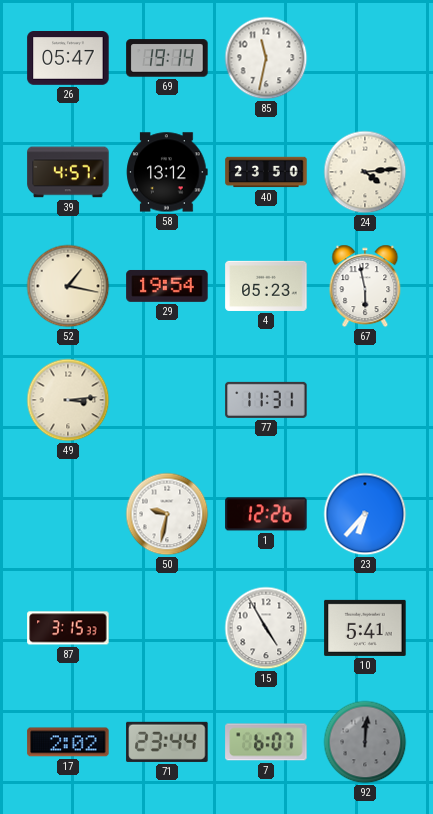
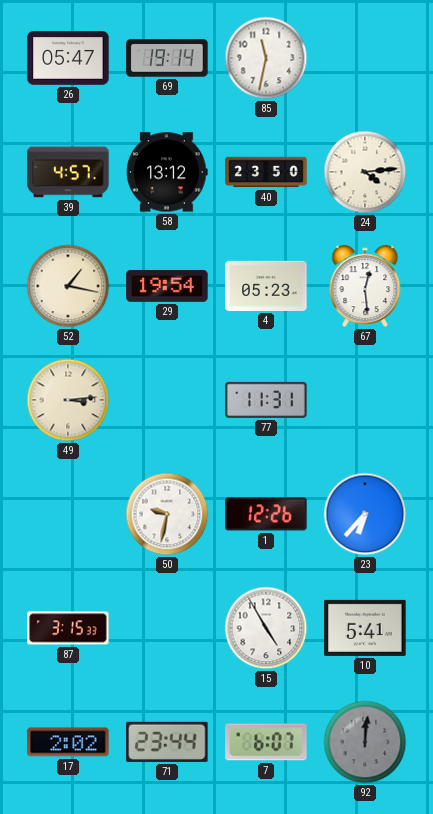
67: 5:58 -> 12:29 (365, 286)
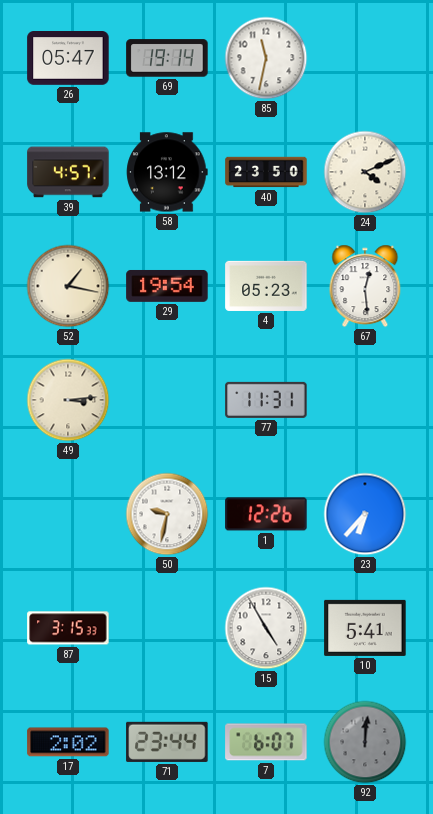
24: 4:14 -> 4:11 (365, 172)
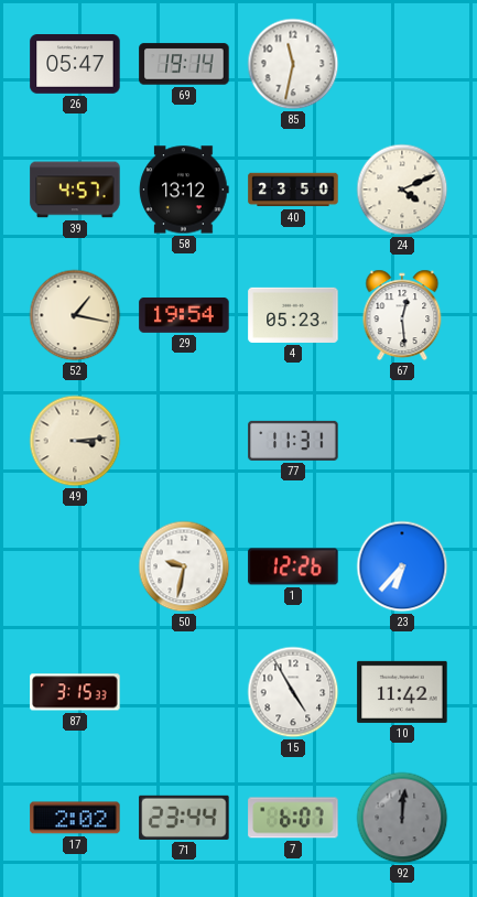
10: 5:41 -> 11:42 (402, 692)
